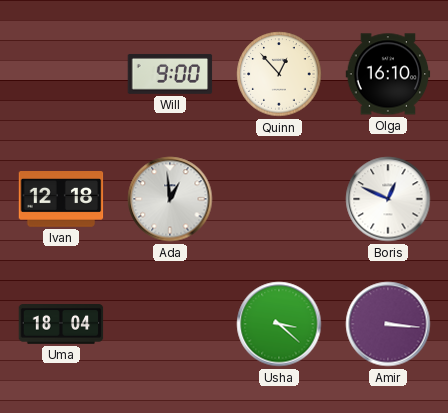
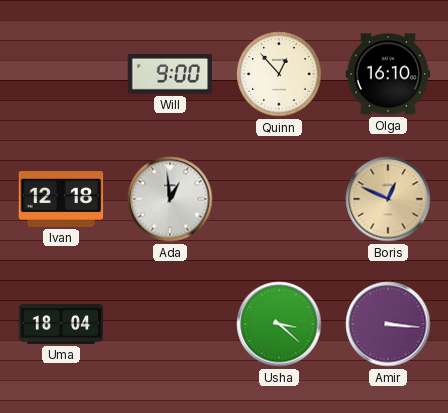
Boris dial: white -> champagne (388, 199)
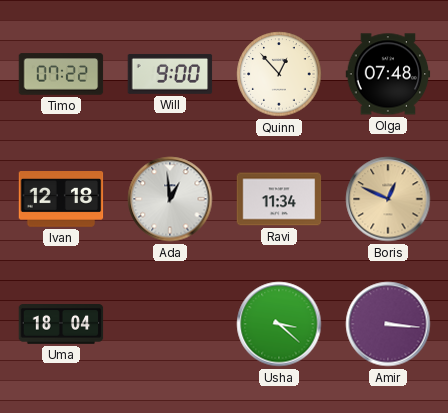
Timo: none -> 07:22 (61, 74)
Olga: 16:10 -> 07:48 (388, 74)
Ravi: none -> 11:34 (279, 199)
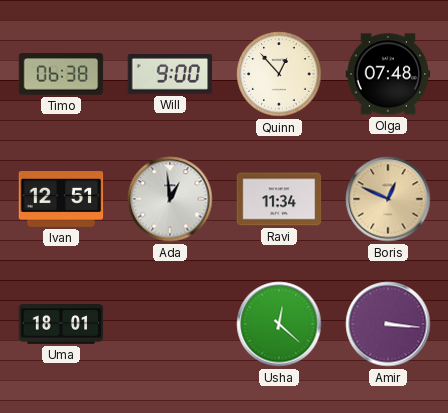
Timo: 07:22 -> 06:38 (61, 74)
Ivan: 12:18 -> 12:51 (61, 200)
Uma: 18:04 -> 18:01 (61, 325)
Usha: 3:22 -> 12:22 (279, 324)
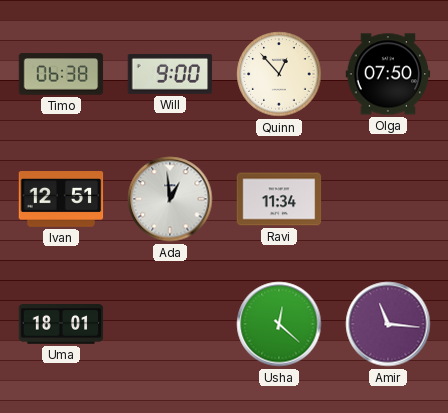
Olga: 07:48 -> 07:50 (388, 74)
Boris: 12:49 -> none (388, 199)
Amir: 3:16 -> 11:16 (388, 324)
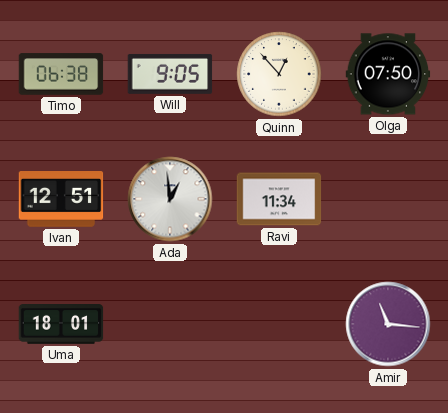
Will: 9:00 -> 9:05 (170, 74)
Usha: 12:22 -> none (279, 324)
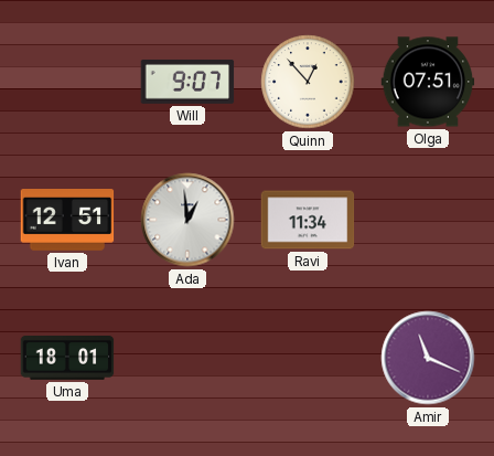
Timo: 06:38 -> none (61, 74)
Will: 9:05 -> 9:07 (187, 82)
Olga: 07:50 -> 07:51 (428, 82)
Amir: 11:16 -> 11:19 (428, 358)
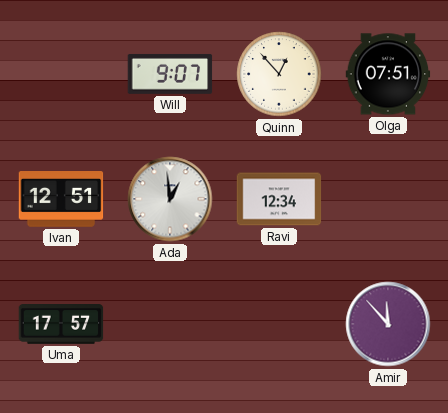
Ravi: 11:34 -> 12:34 (279, 199)
Uma: 18:01 -> 17:57 (61, 325)
Amir: 11:19 -> 11:53 (388, 324)
